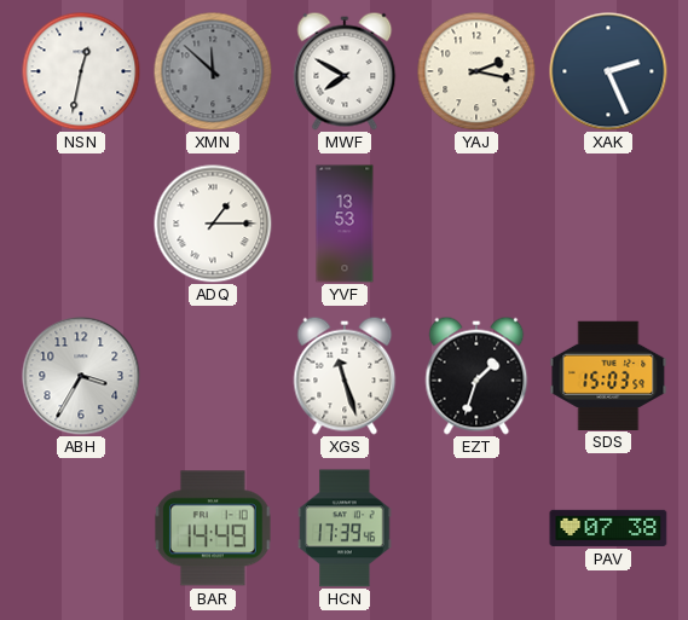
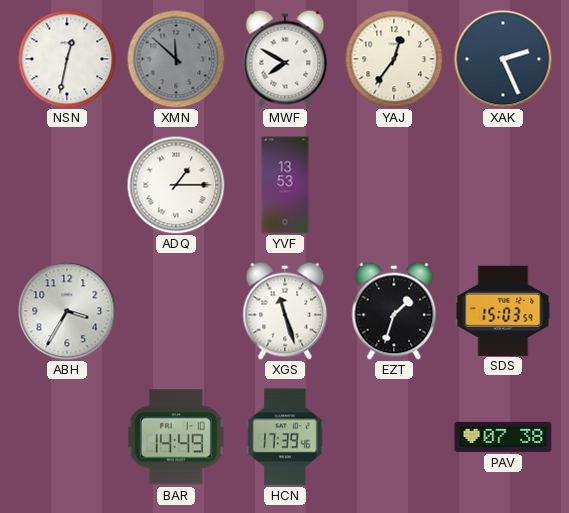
YAJ: 2:17 -> 12:36 (394, 59)
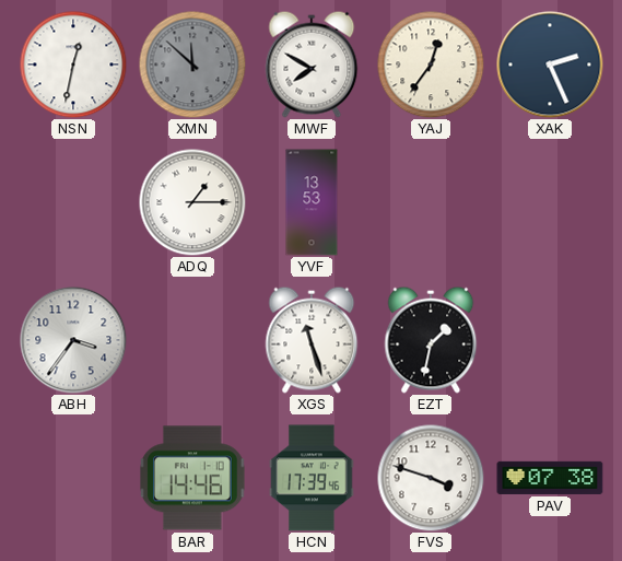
ABH: 3:35 -> 3:36 (73, 340)
EZT: 1:33 -> 1:32 (431, 340)
SDS: 15:03 -> none (503, 310)
BAR: 14:49 -> 14:46 (193, 478)
FVS: none -> 3:48 (431, 478)
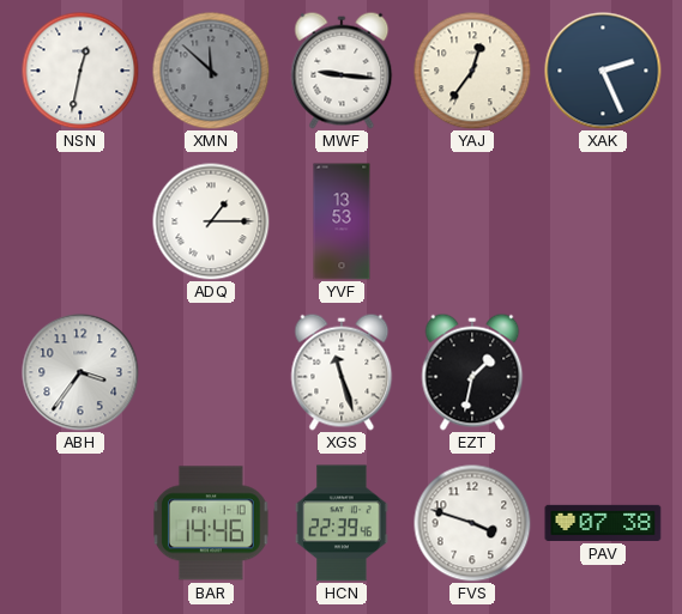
MWF: 7:50 -> 9:16 (342, 71)
HCN: 17:39 -> 22:39 (342, 523)
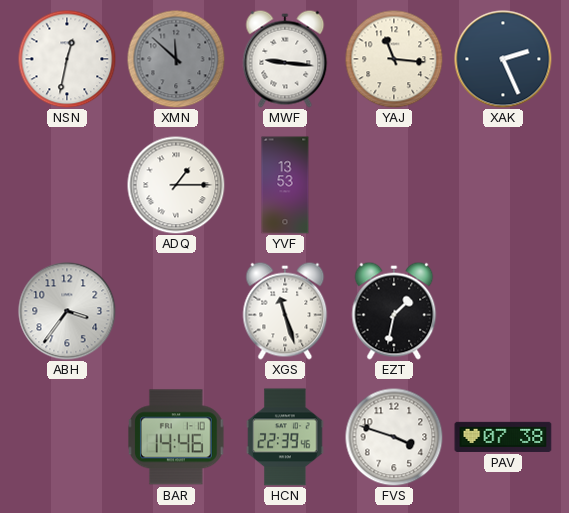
YAJ: 12:36 -> 11:16 (394, 59)
